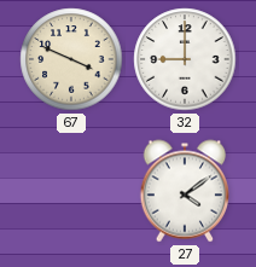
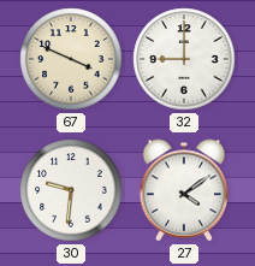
30: none -> 9:31 (71, 190)
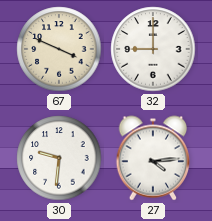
27: 4:09 -> 4:14 (153, 158)
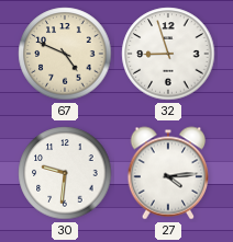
67: 3:49 -> 4:49 (65, 54)
32: 9:00 -> 8:57 (168, 54)
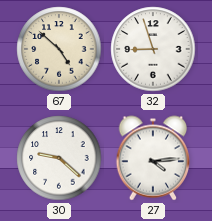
67: 4:49 -> 4:52 (59, 49)
30: 9:31 -> 9:22 (59, 158)
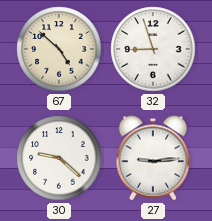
27: 4:14 -> 9:14 (153, 158)
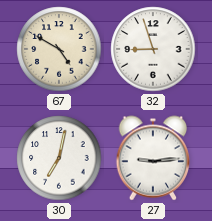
67: 4:52 -> 4:50 (59, 49)
30: 9:22 -> 7:02 (59, 158)
